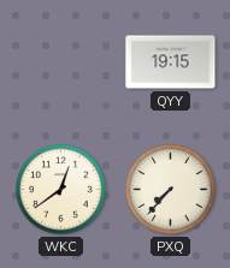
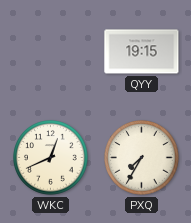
WKC: 12:39 -> 12:41 (51, 158)
PXQ: 7:37 -> 7:35 (142, 158)
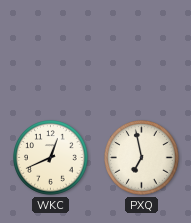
QYY: 19:15 -> none (142, 52)
PXQ: 7:35 -> 6:58 (142, 158)
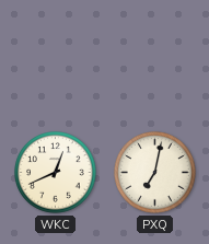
PXQ: 6:58 -> 7:02 (155, 173)
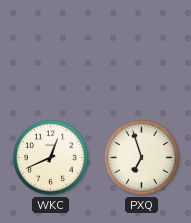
PXQ: 7:02 -> 6:57 (142, 158)
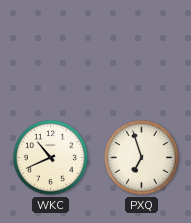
WKC: 12:41 -> 10:41 (51, 158)
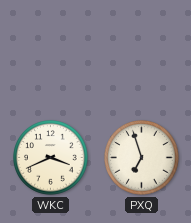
WKC: 10:41 -> 3:41 (51, 158)
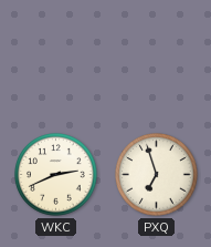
WKC: 3:41 -> 2:41 (56, 175)
